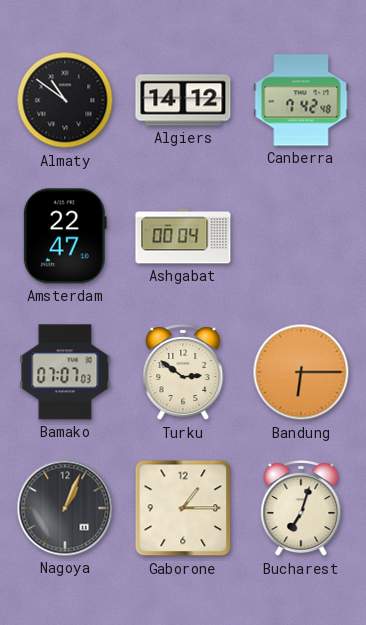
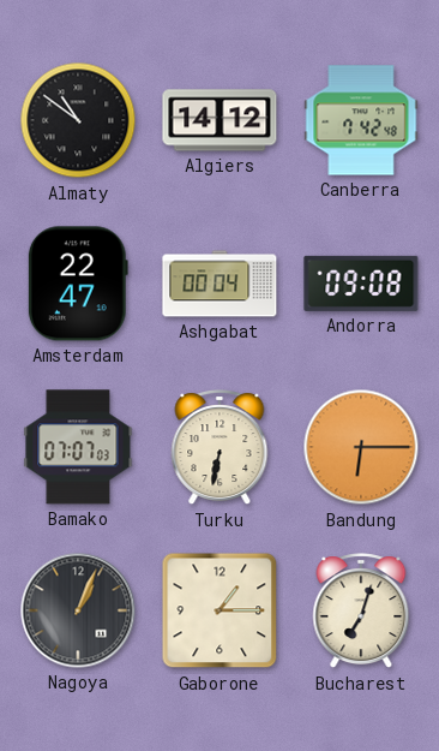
Andorra: none -> 09:08 (361, 284)
Turku: 2:51 -> 6:32 (220, 448)
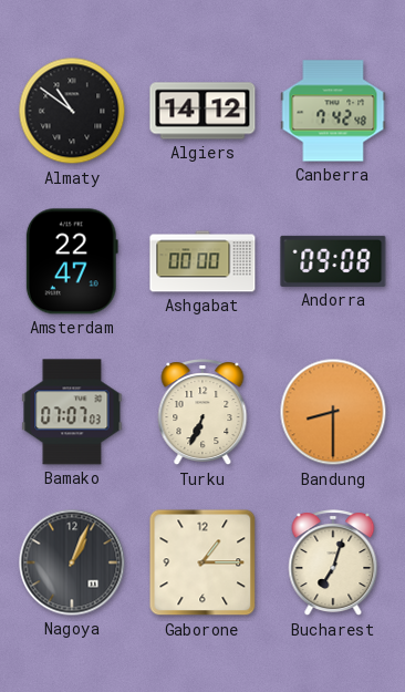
Ashgabat: 00:04 -> 00:00 (202, 261)
Turku: 6:32 -> 6:34 (202, 413)
Bandung: 6:15 -> 8:30 (333, 412)
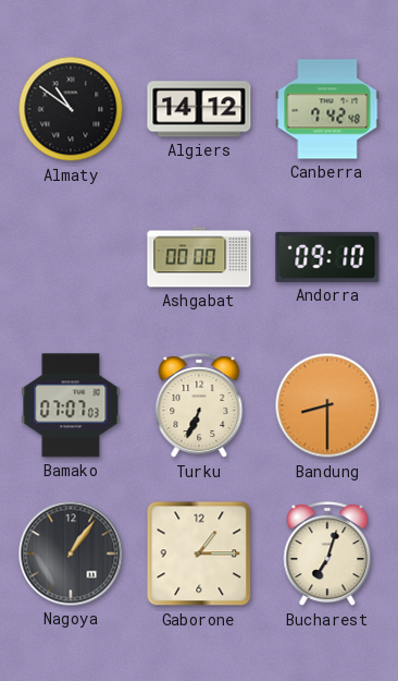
Amsterdam: 22:47 -> none (72, 261)
Andorra: 09:08 -> 09:10 (327, 257)
Nagoya: 1:04 -> 1:06 (71, 554)
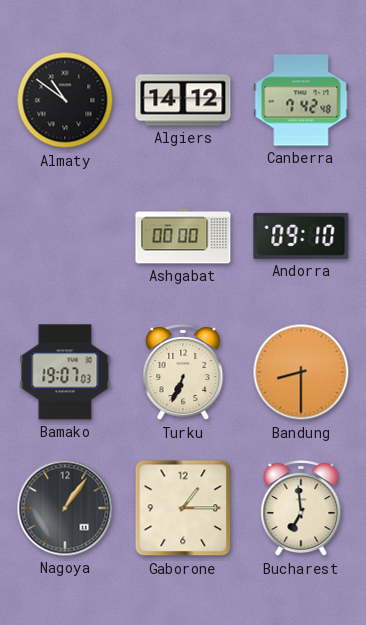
Bamako: 07:07 -> 19:07 (65, 372)
Bucharest: 7:03 -> 6:59 (301, 509)
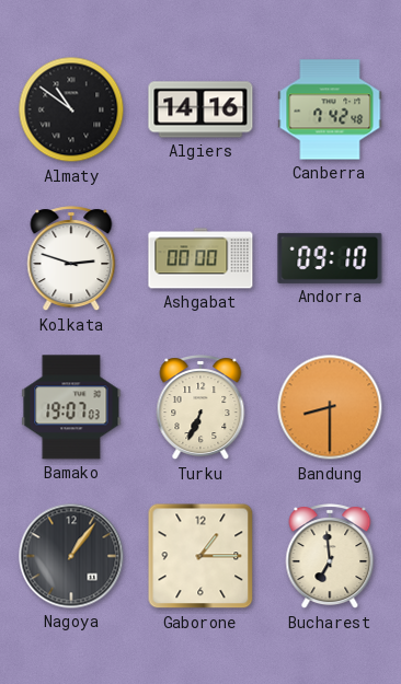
Algiers: 14:12 -> 14:16 (200, 109)
Kolkata: none -> 2:48 (71, 259)
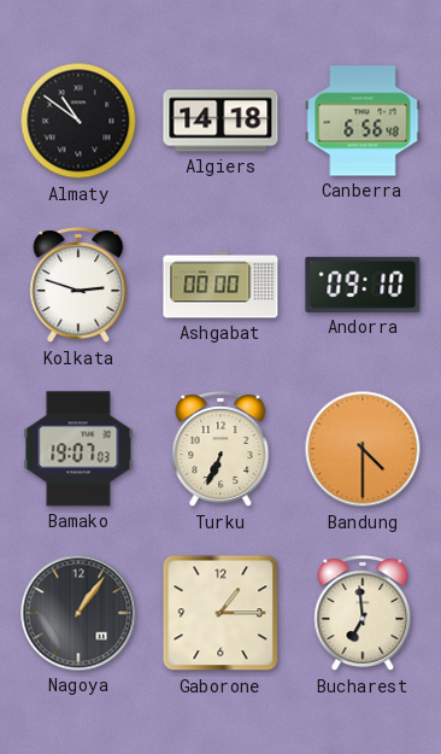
Algiers: 14:16 -> 14:18 (220, 121)
Canberra: 7:42 -> 6:56 (363, 121)
Bandung: 8:30 -> 4:30 (363, 449)
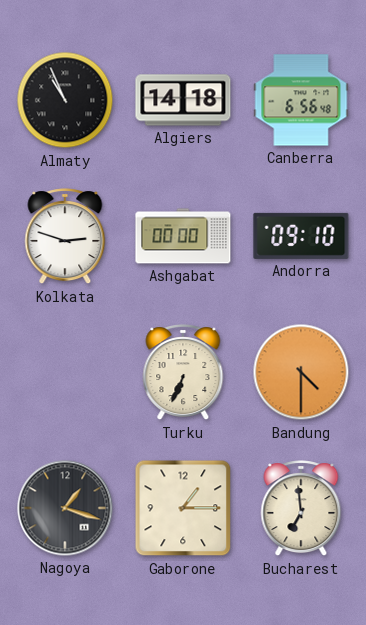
Almaty: 10:51 -> 10:56 (65, 100)
Bamako: 19:07 -> none (78, 449)
Nagoya: 1:06 -> 1:18 (65, 508)
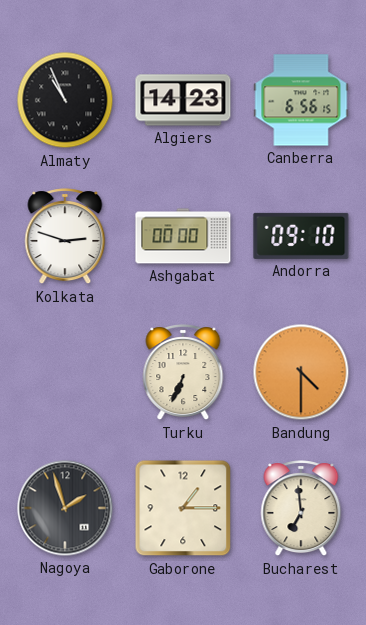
Algiers: 14:18 -> 14:23 (183, 100)
Canberra: 6:56:48 -> 6:56:15 (301, 100)
Nagoya: 1:18 -> 1:57 (65, 508)
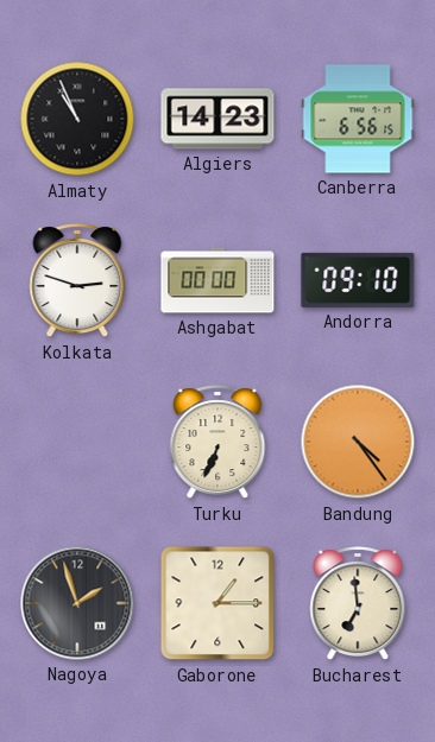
Bandung: 4:30 -> 4:24 (358, 442)
